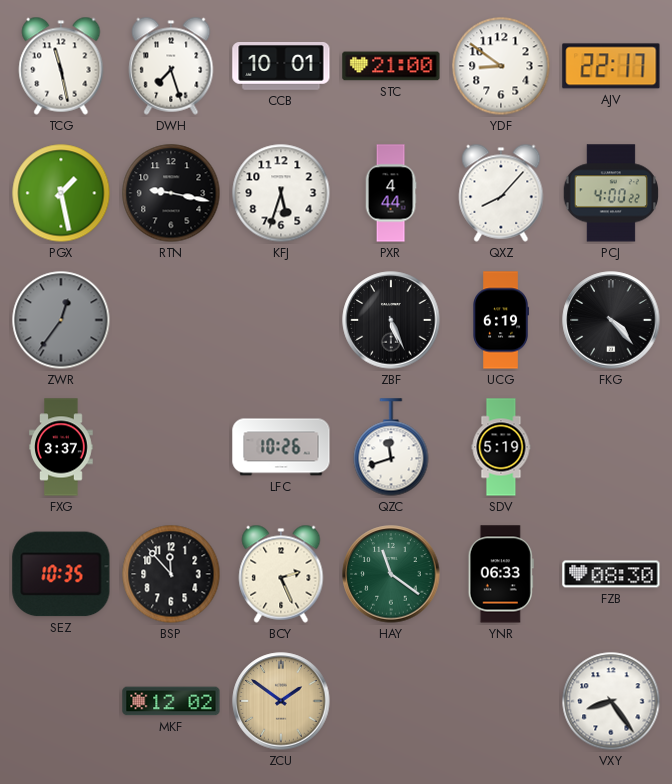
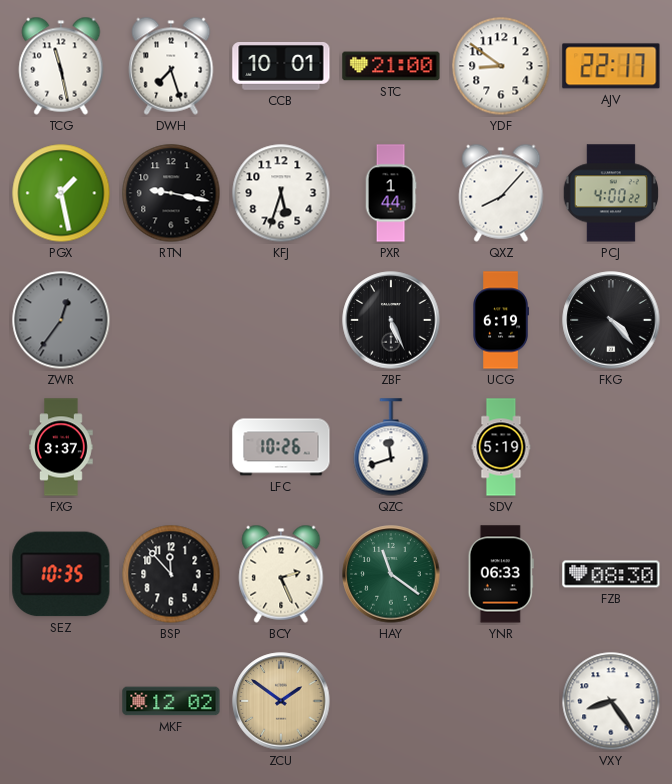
PXR: 4:44 -> 1:44 (391, 193)
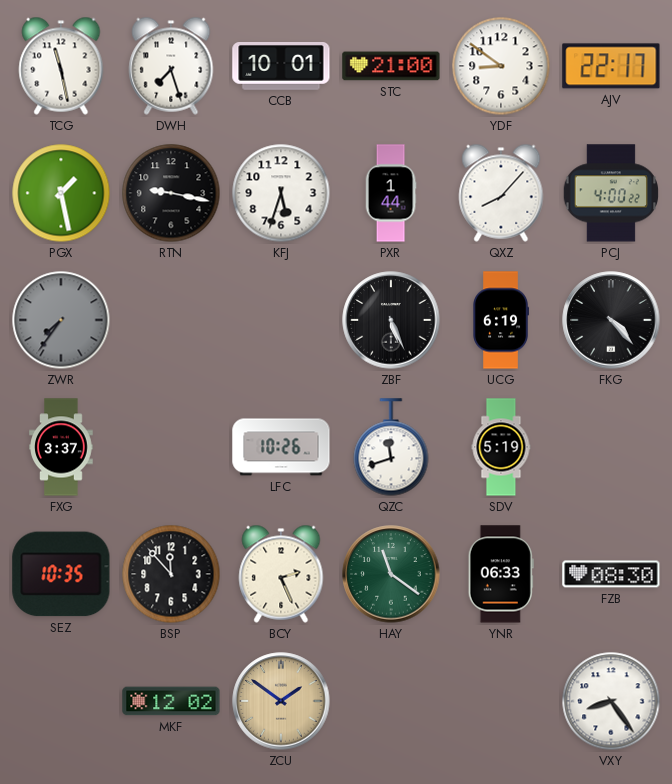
ZWR: 12:36 -> 7:36 (61, 320)
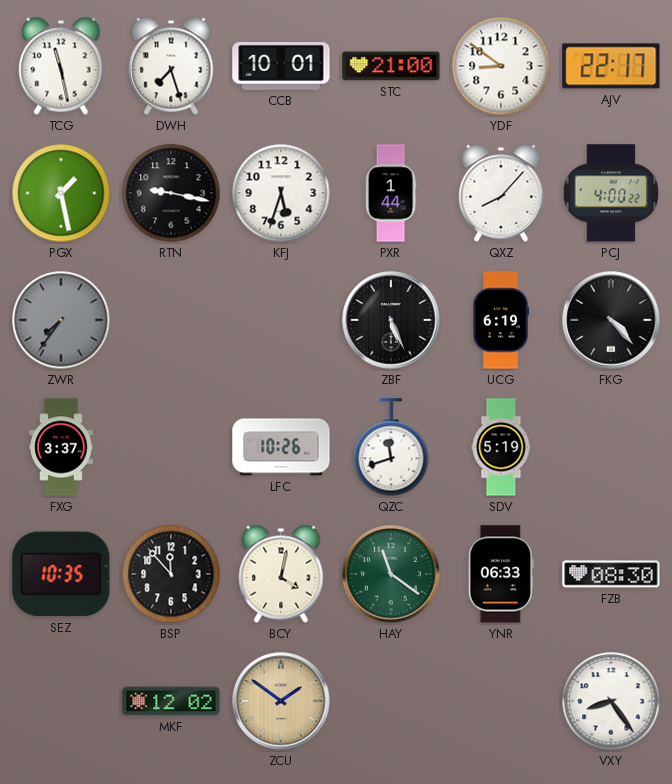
BCY: 2:26 -> 4:02 (281, 574)
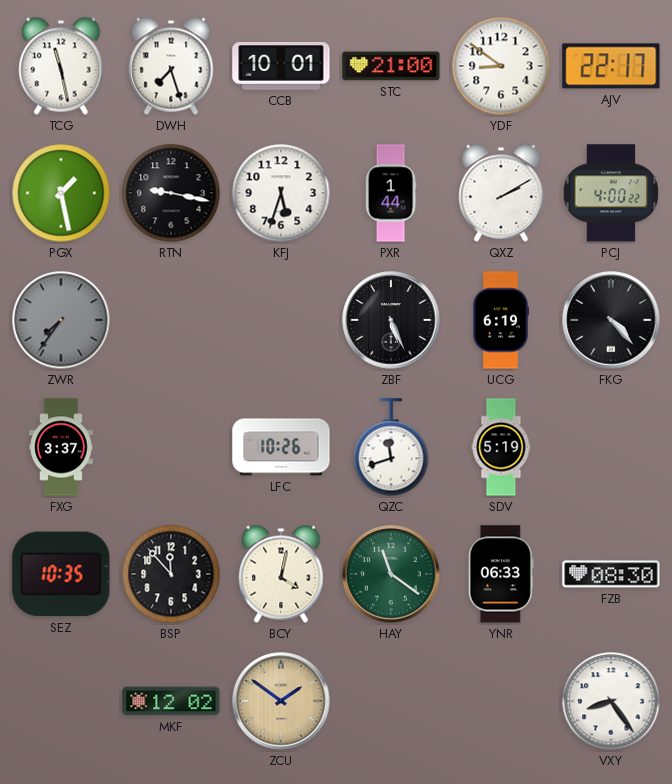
QXZ: 8:07 -> 2:10 (501, 193)
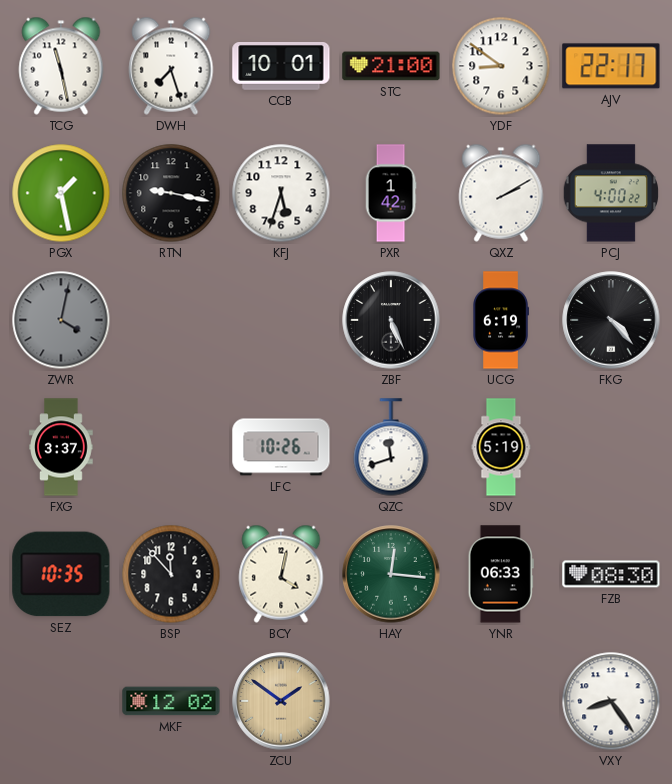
PXR: 1:44 -> 1:42 (391, 193)
ZWR: 7:36 -> 4:02 (61, 320)
HAY: 11:21 -> 12:16 (391, 574)
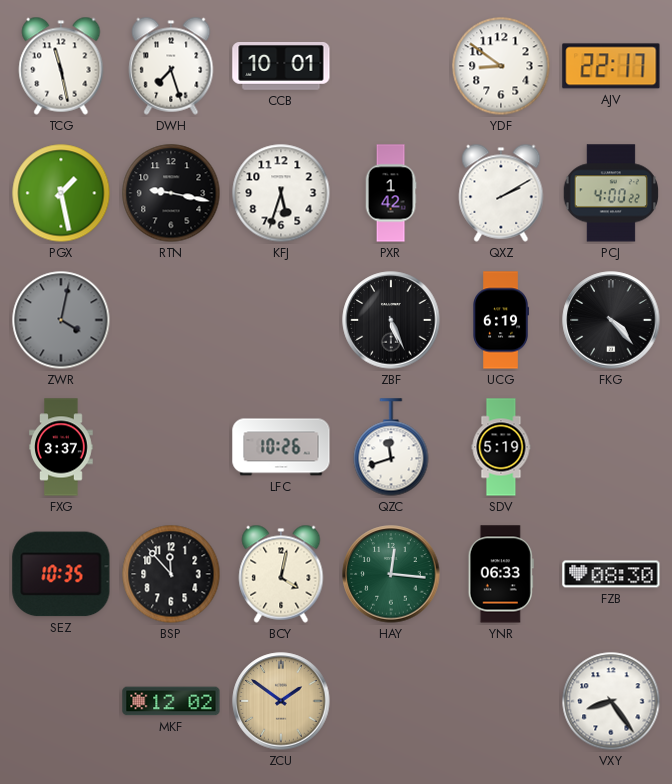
STC: 21:00 -> none (391, 66)
